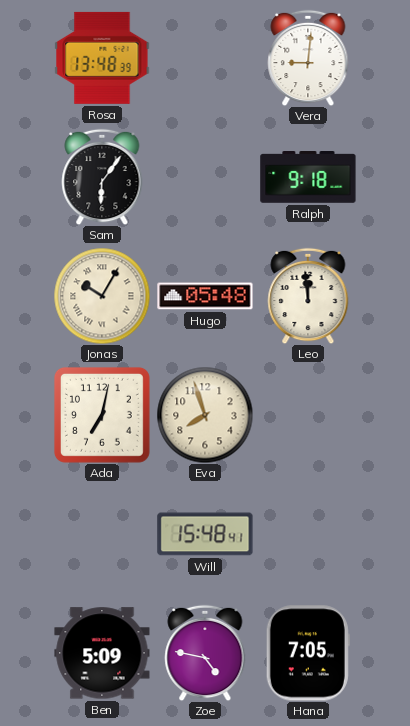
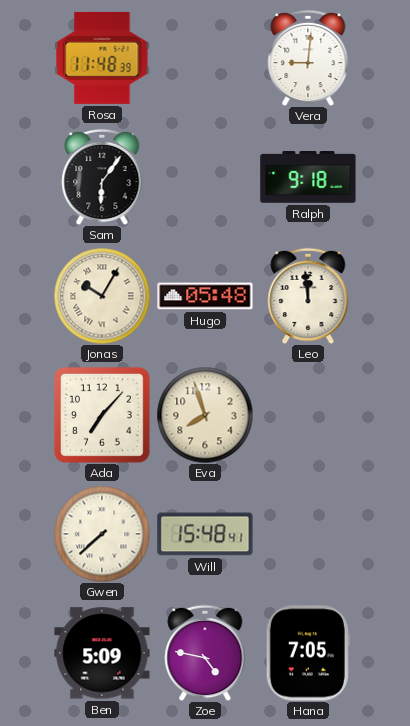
Rosa: 13:48 -> 11:48 (102, 58)
Ada: 7:02 -> 7:07 (102, 415)
Gwen: none -> 7:38 (102, 534)
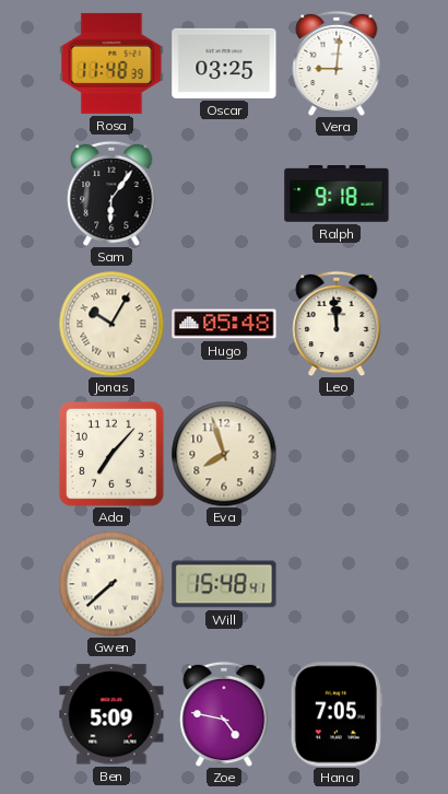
Oscar: none -> 03:25 (224, 63)
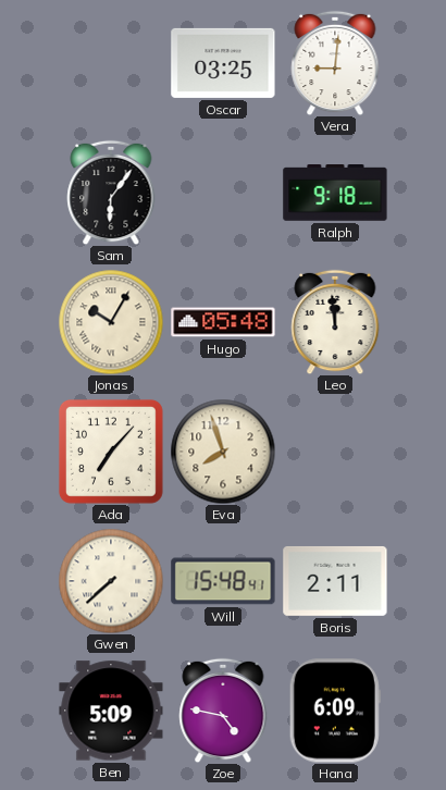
Rosa: 11:48 -> none (111, 63)
Boris: none -> 2:11 (335, 581)
Hana: 7:05 -> 6:09 (335, 711)
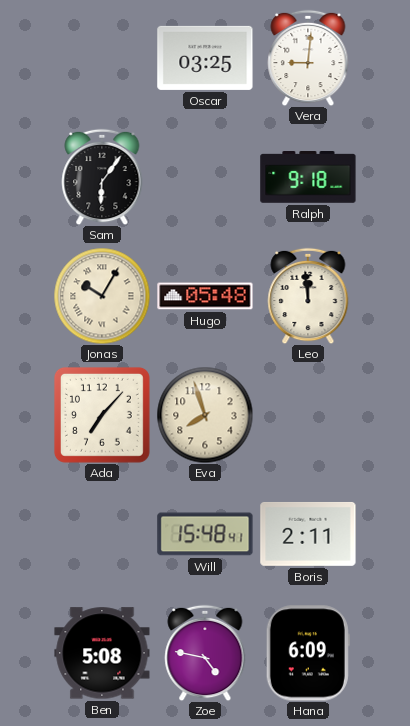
Gwen: 7:38 -> none (111, 581)
Ben: 5:09 -> 5:08 (102, 653)
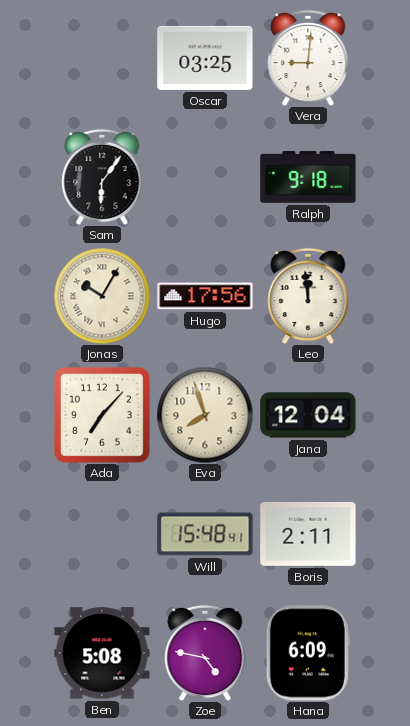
Hugo: 05:48 -> 17:56 (205, 296)
Jana: none -> 12:04 (308, 415)
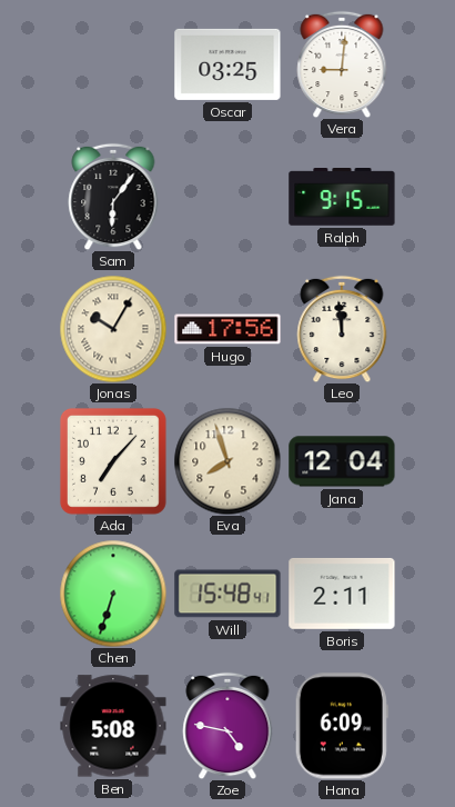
Ralph: 9:18 -> 9:15 (342, 198)
Chen: none -> 6:33 (113, 594)
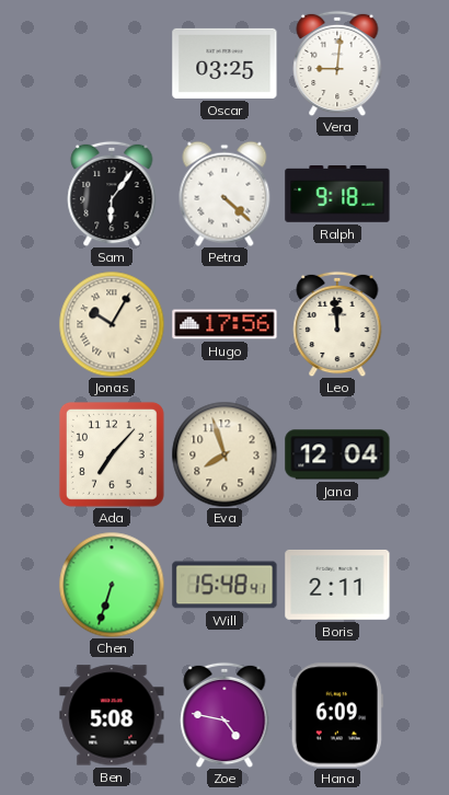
Petra: none -> 4:22 (225, 194)
Ralph: 9:15 -> 9:18 (337, 195)
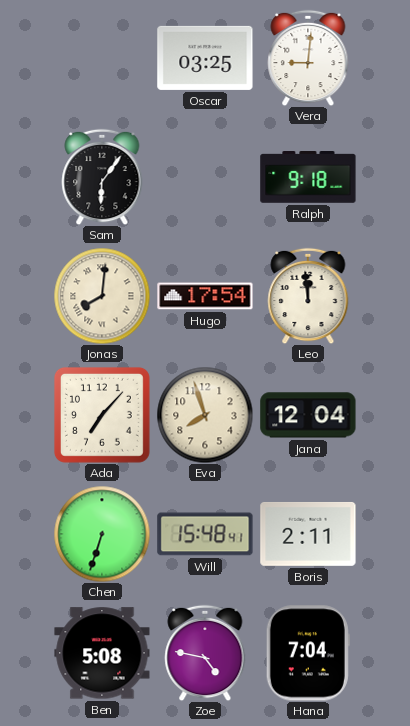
Petra: 4:22 -> none (225, 194)
Jonas: 10:05 -> 8:01 (102, 296)
Hugo: 17:56 -> 17:54 (205, 296)
Hana: 6:09 -> 7:04 (308, 653)
